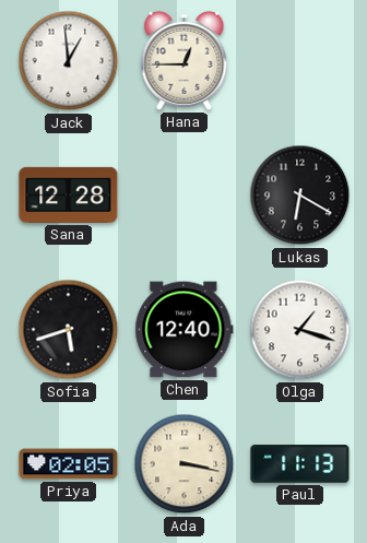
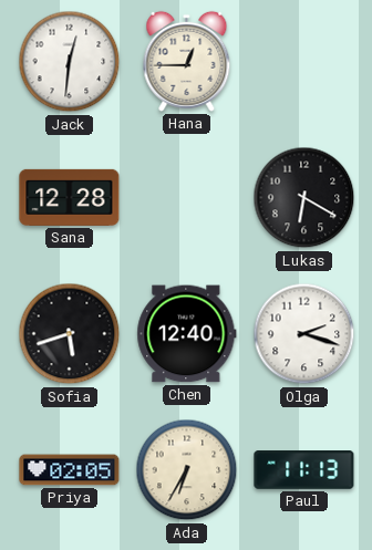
Jack: 12:59 -> 12:31 (70, 62)
Olga: 1:18 -> 2:18 (304, 334)
Ada: 3:17 -> 6:35 (187, 470)
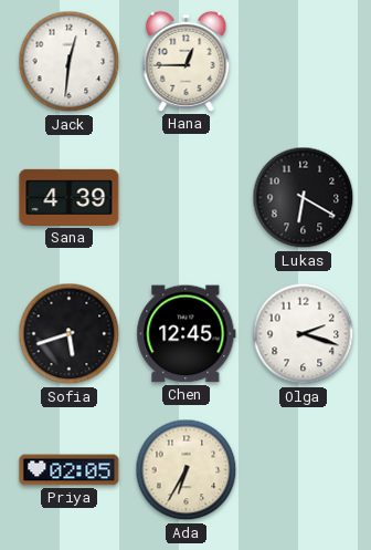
Sana: 12:28 -> 4:39 (70, 197)
Chen: 12:40 -> 12:45 (187, 334)
Paul: 11:13 -> none (304, 470)
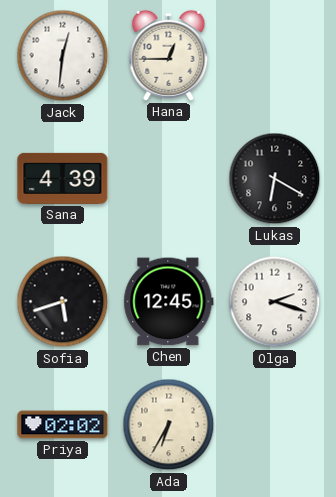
Priya: 02:05 -> 02:02 (63, 425)
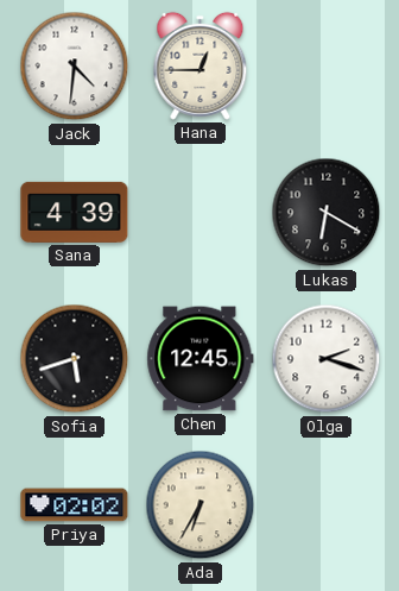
Jack: 12:31 -> 4:31 (75, 67)
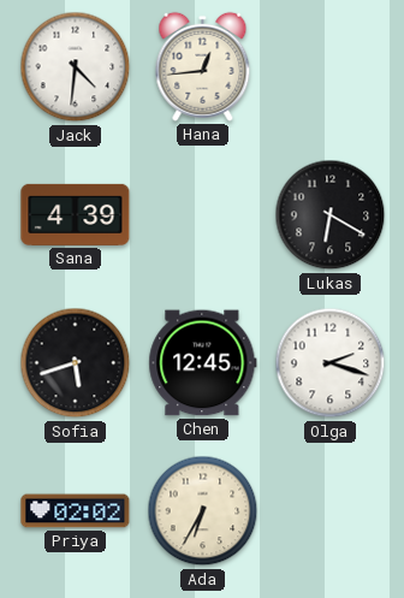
Hana: 12:45 -> 12:44 (203, 66)
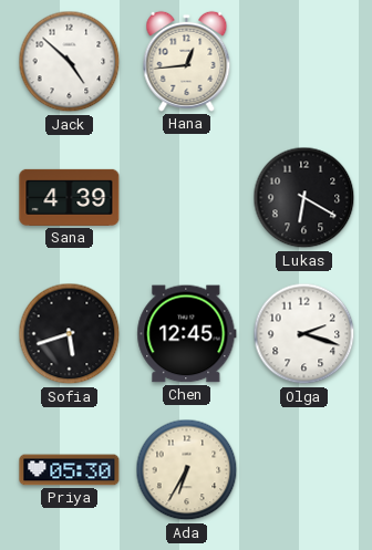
Jack: 4:31 -> 4:52 (70, 62)
Priya: 02:02 -> 05:30 (70, 470)
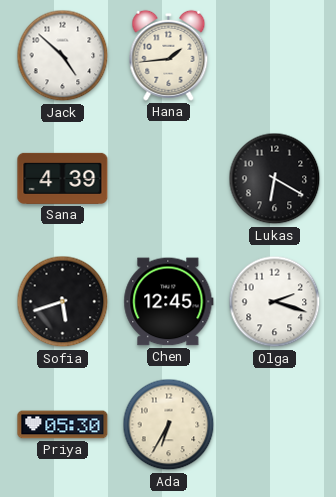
Hana: 12:44 -> 1:44 (169, 55)
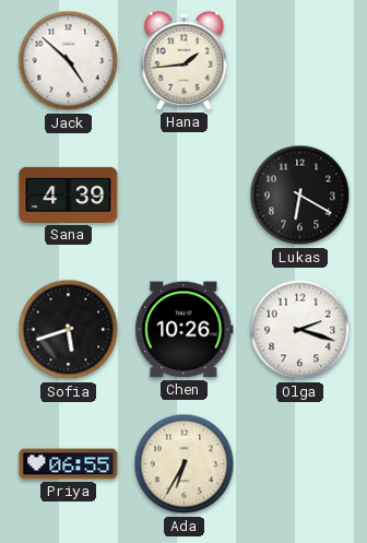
Chen: 12:45 -> 10:26 (185, 330)
Priya: 05:30 -> 06:55 (69, 464)
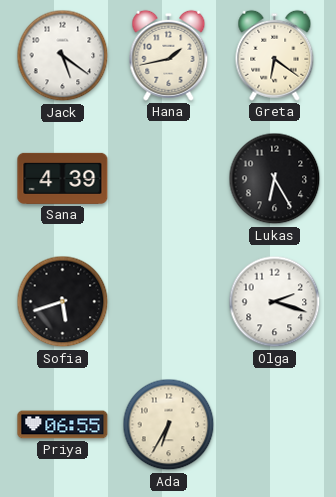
Jack: 4:52 -> 5:21 (63, 56)
Hana: 1:44 -> 1:43 (169, 55)
Greta: none -> 6:21 (275, 55)
Lukas: 6:20 -> 6:25 (275, 179)
Chen: 10:26 -> none (185, 330)
